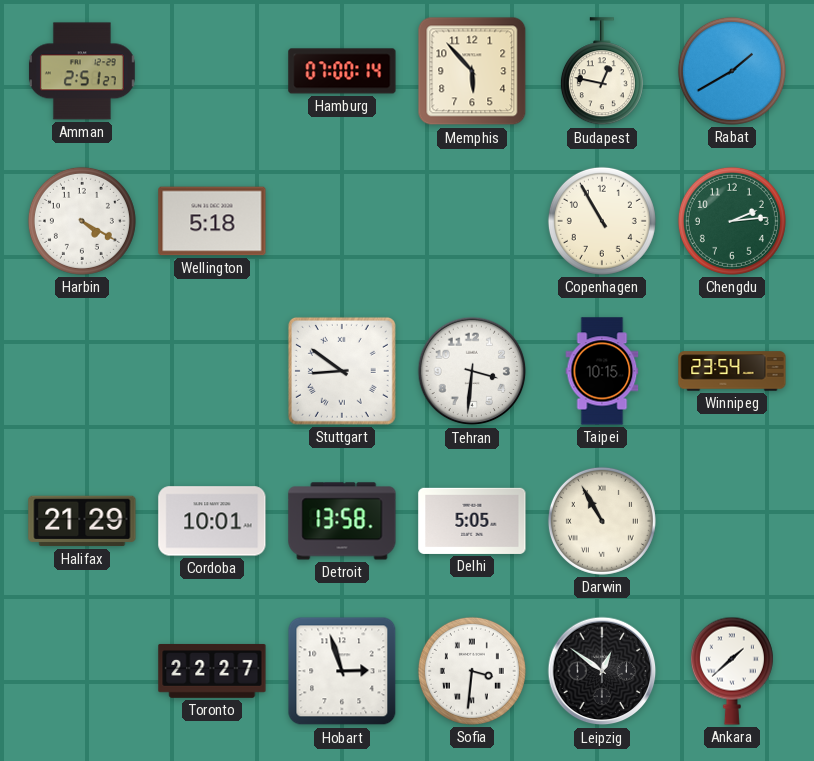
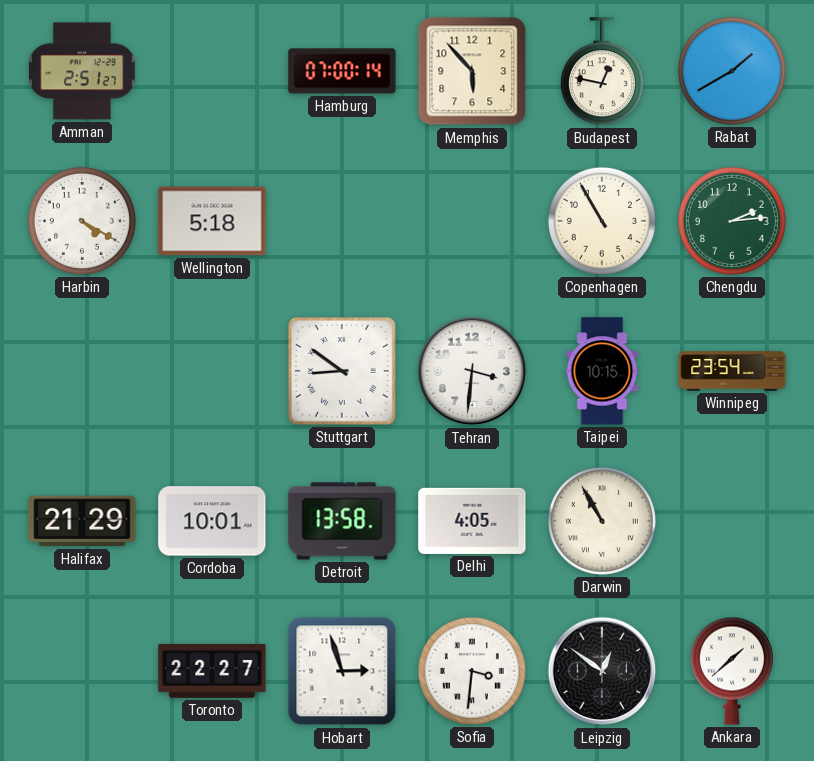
Delhi: 5:05 -> 4:05 (472, 521)
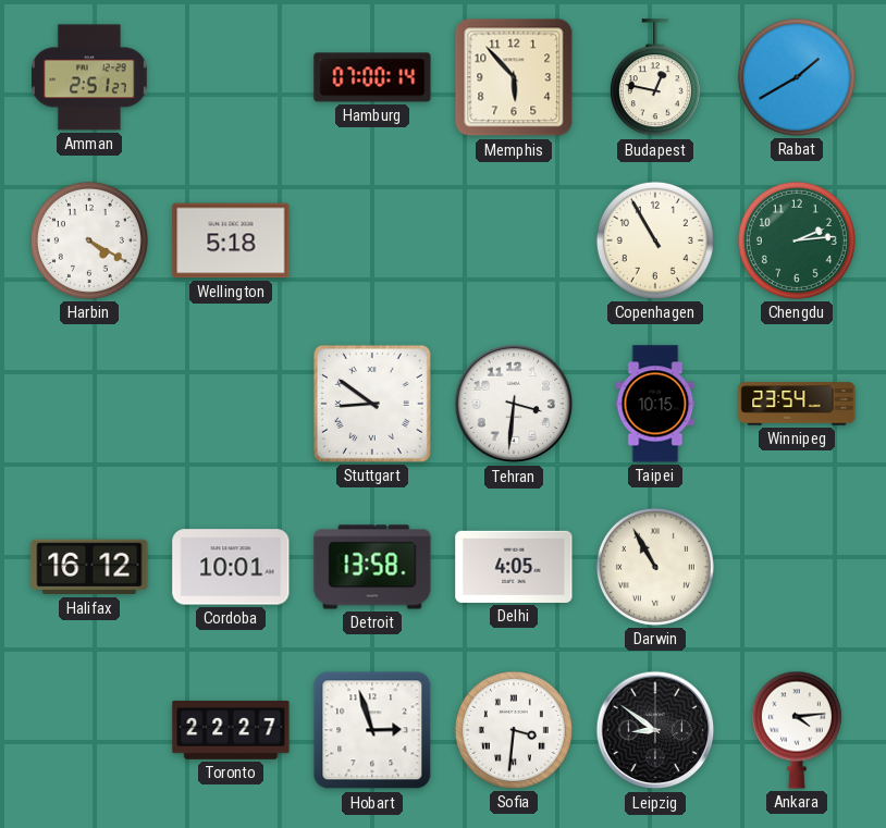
Halifax: 21:29 -> 16:12 (89, 567)
Leipzig: 12:51 -> 8:51 (655, 730)
Ankara: 1:38 -> 4:14 (797, 730)
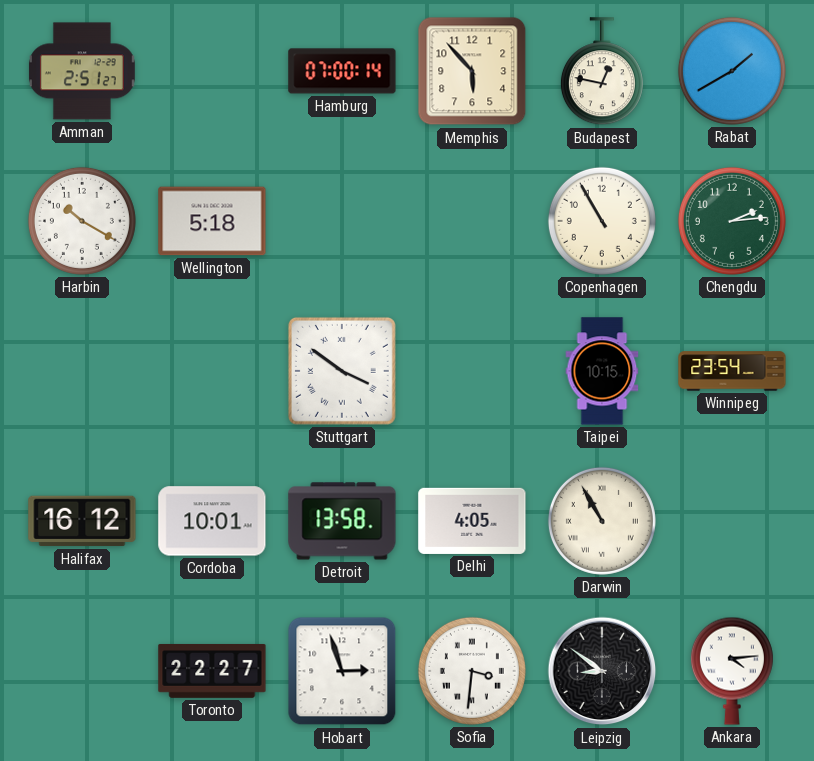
Harbin: 4:20 -> 10:20 (82, 221)
Stuttgart: 8:51 -> 3:51 (342, 371)
Tehran: 3:31 -> none (514, 404)
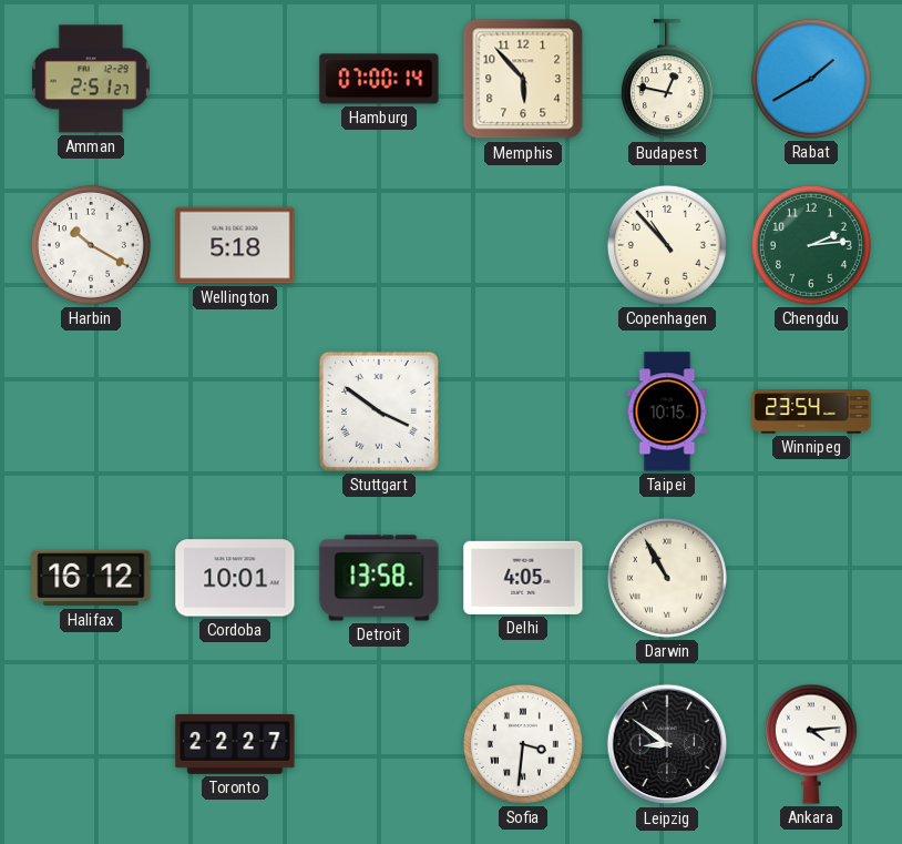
Copenhagen: 10:55 -> 10:53 (667, 245)
Hobart: 2:57 -> none (342, 671)
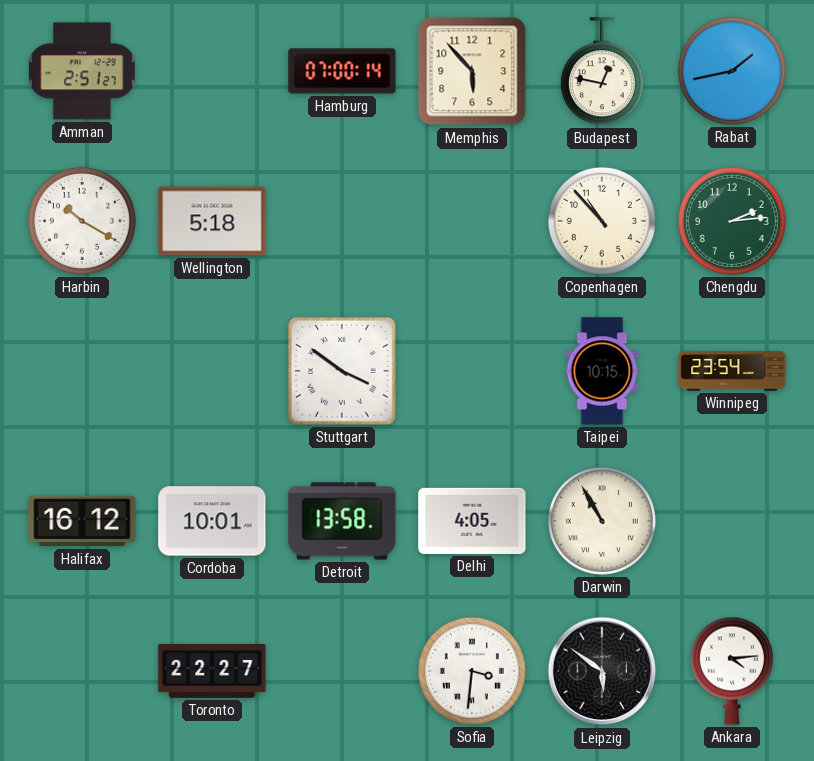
Rabat: 1:40 -> 1:43 (732, 71)
Leipzig: 8:51 -> 5:51 (602, 671)
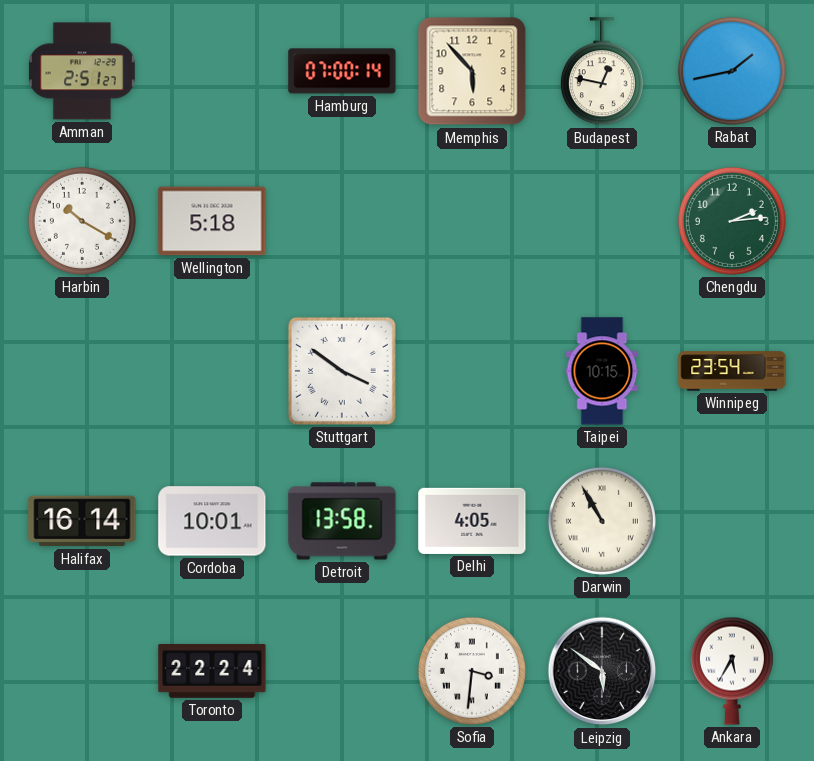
Copenhagen: 10:53 -> none (602, 221)
Halifax: 16:12 -> 16:14 (82, 521)
Toronto: 22:27 -> 22:24 (212, 671)
Ankara: 4:14 -> 5:35 (732, 671)
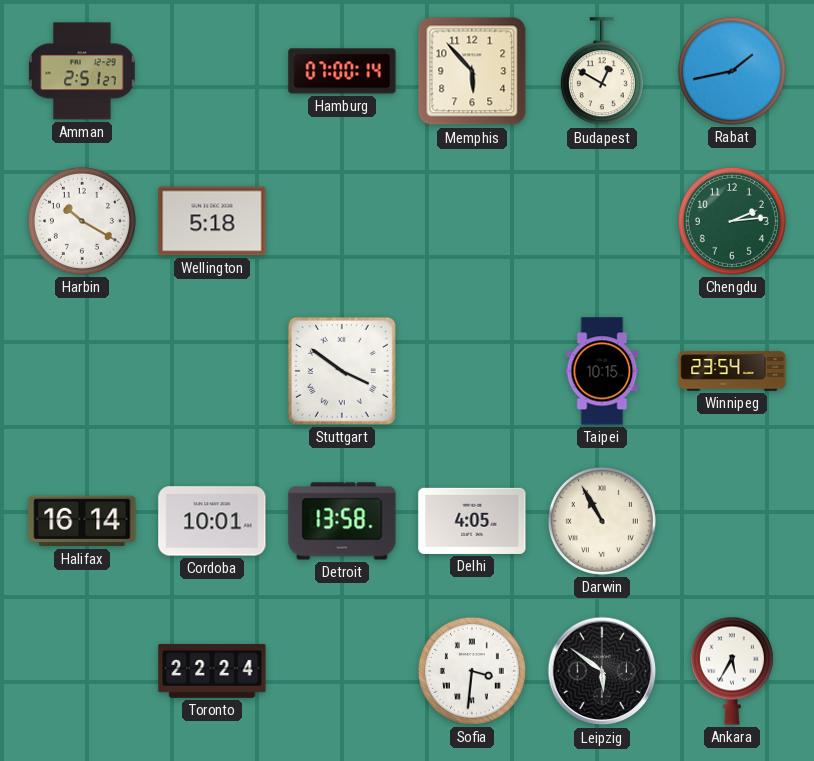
Budapest: 12:47 -> 12:50 (602, 72)
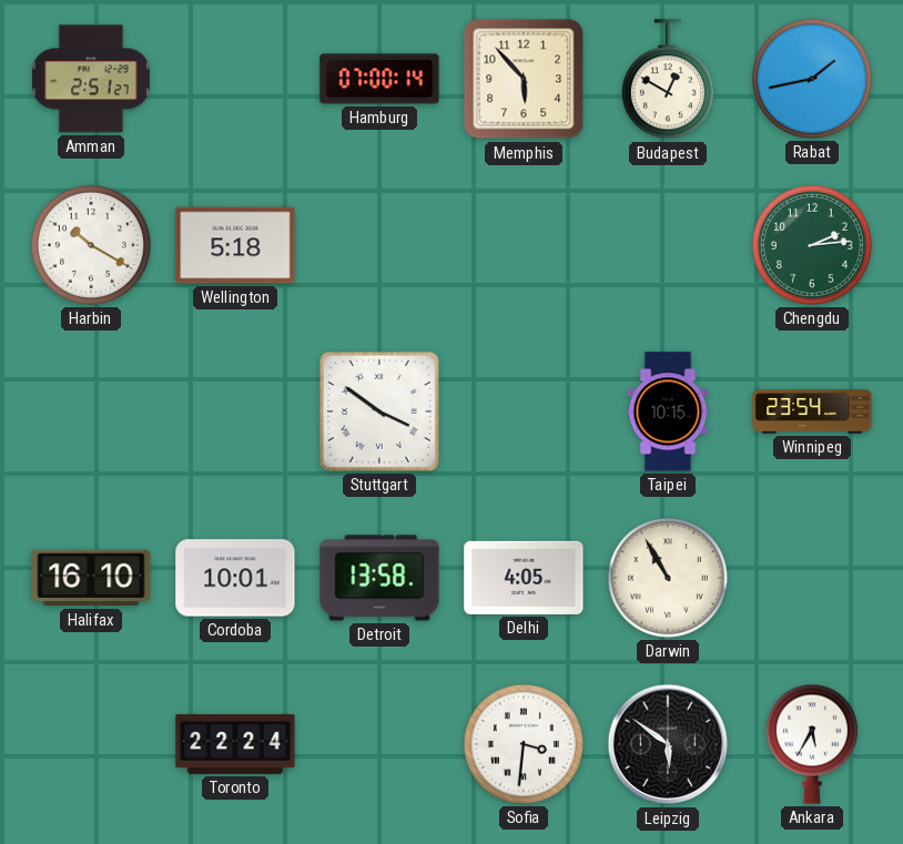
Halifax: 16:14 -> 16:10 (91, 578)
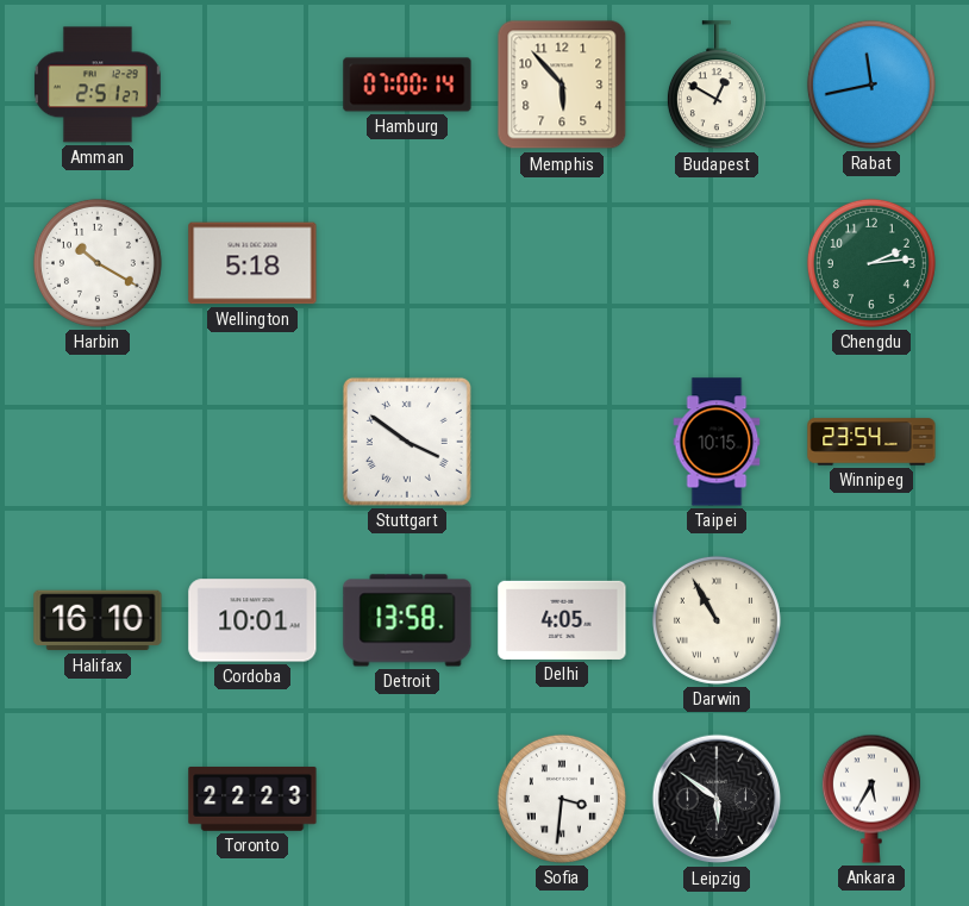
Rabat: 1:43 -> 11:43 (871, 85)
Toronto: 22:24 -> 22:23 (252, 799)
